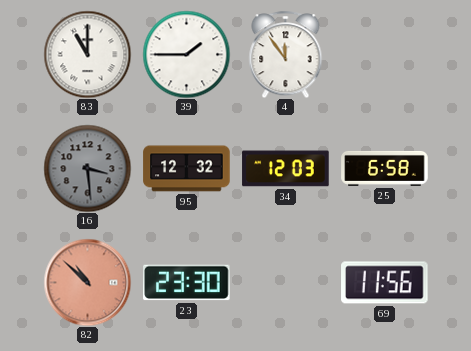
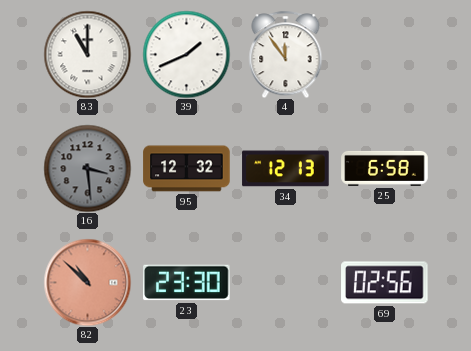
39: 1:45 -> 1:41 (186, 54)
34: 12:03 -> 12:13 (286, 169)
69: 11:56 -> 02:56 (385, 283)
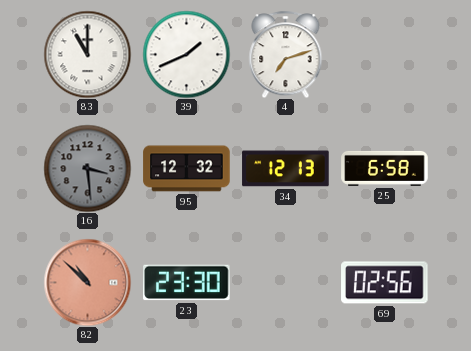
4: 11:54 -> 7:12 (286, 54)
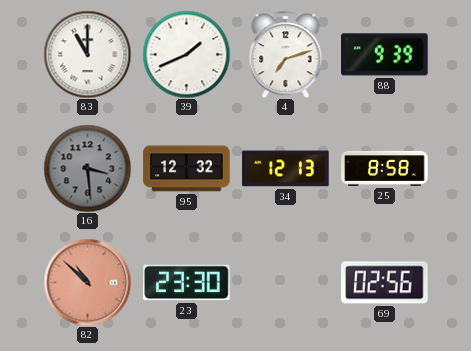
88: none -> 9:39 (385, 55)
25: 6:58 -> 8:58 (385, 168)
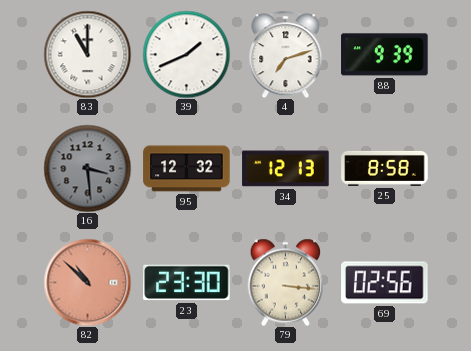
79: none -> 3:16 (286, 282)
